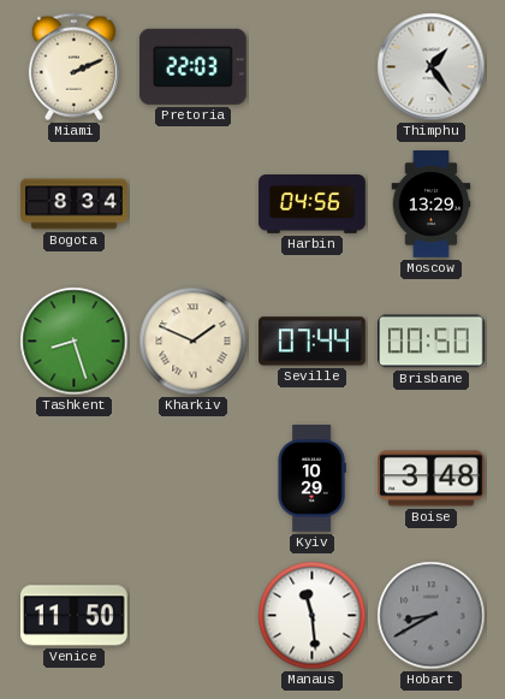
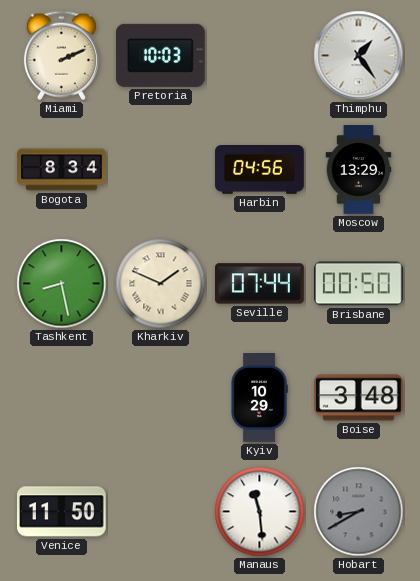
Pretoria: 22:03 -> 10:03 (160, 55)
Tashkent: 8:27 -> 8:28 (62, 284)
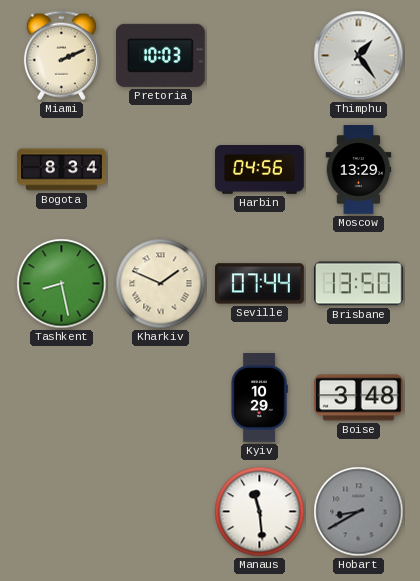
Brisbane: 00:50 -> 13:50 (359, 284)
Venice: 11:50 -> none (62, 512)
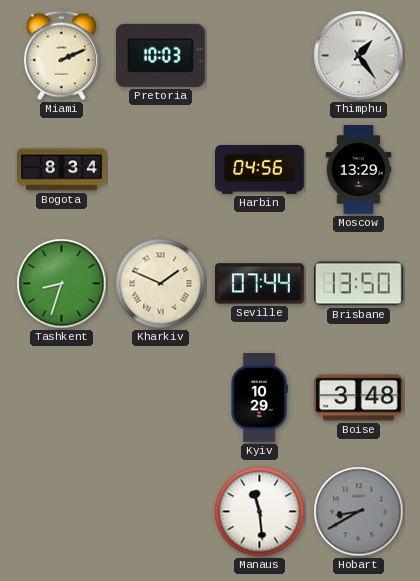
Tashkent: 8:28 -> 8:33 (62, 284)
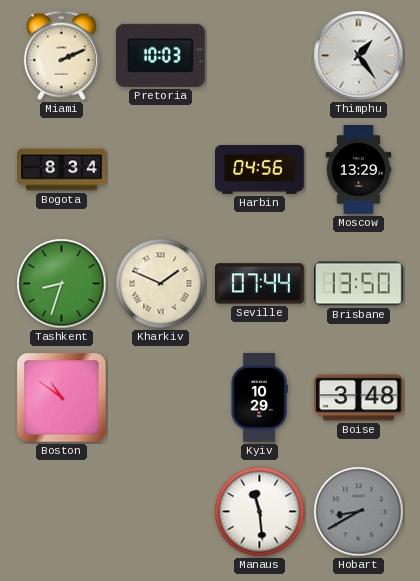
Boston: none -> 10:51 (62, 398)
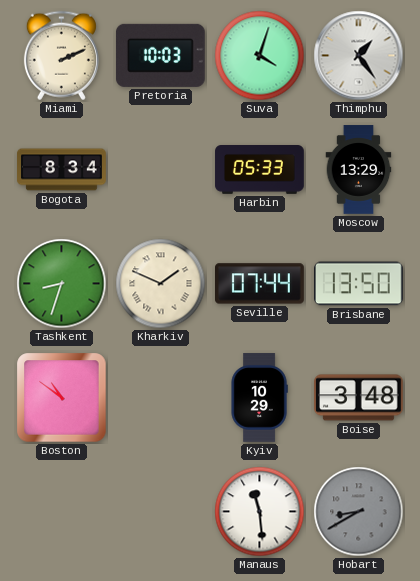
Suva: none -> 4:03 (260, 56)
Harbin: 04:56 -> 05:33 (260, 170)
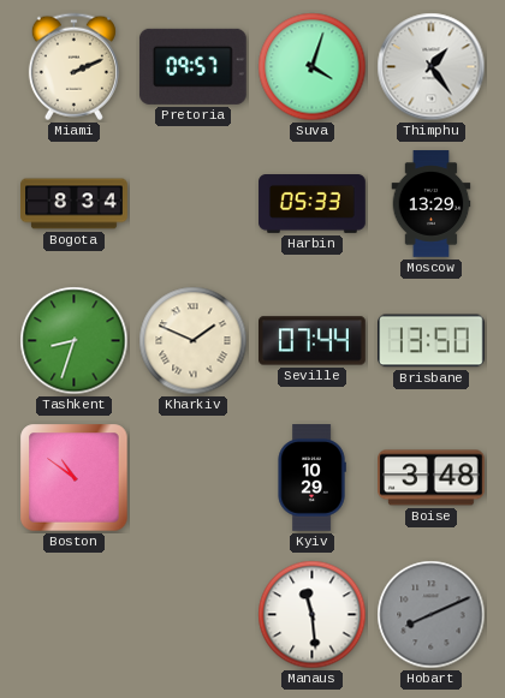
Pretoria: 10:03 -> 09:57 (192, 66)
Hobart: 8:40 -> 8:11 (432, 615)
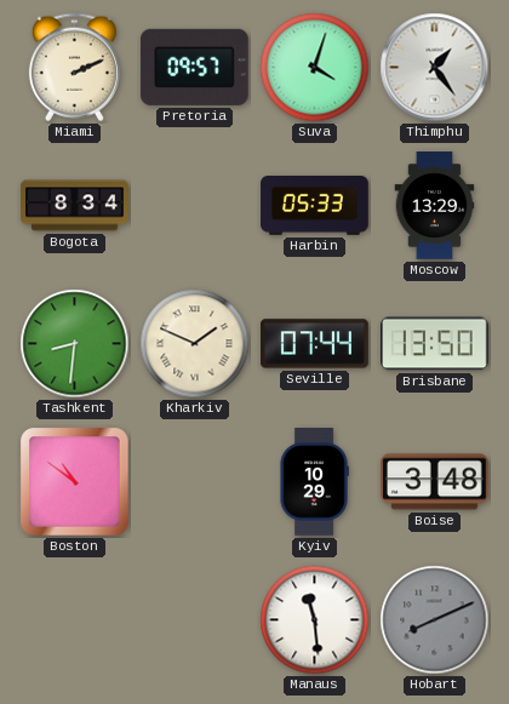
Tashkent: 8:33 -> 8:31 (75, 344)
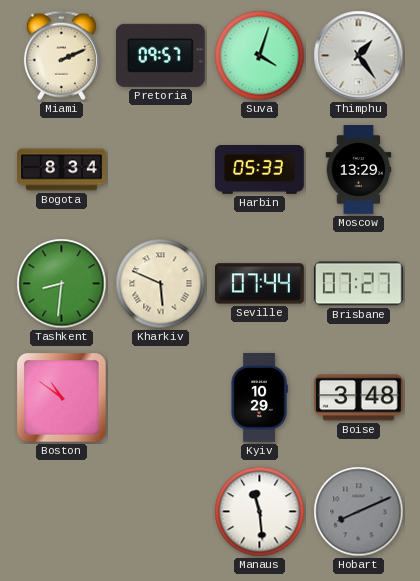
Kharkiv: 1:49 -> 5:49 (161, 284)
Brisbane: 13:50 -> 07:27 (359, 284)
